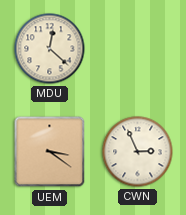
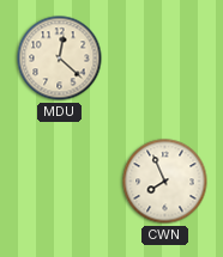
UEM: 3:21 -> none (50, 152)
CWN: 2:56 -> 7:56 (165, 182)
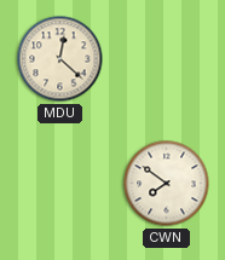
CWN: 7:56 -> 7:51 (167, 184)
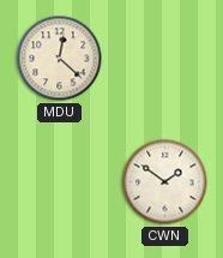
CWN: 7:51 -> 1:51 (165, 182)
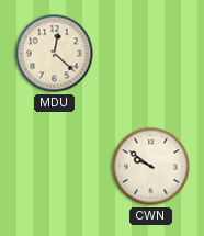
CWN: 1:51 -> 9:51 (151, 167)
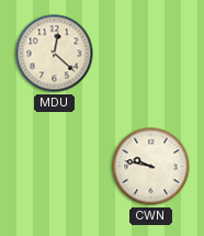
CWN: 9:51 -> 9:47 (151, 167)
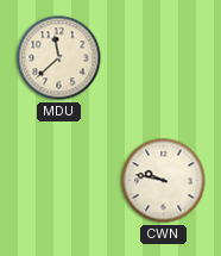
MDU: 12:22 -> 11:38 (59, 58)
